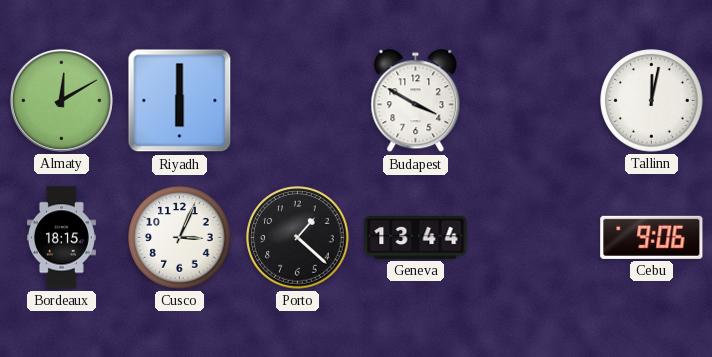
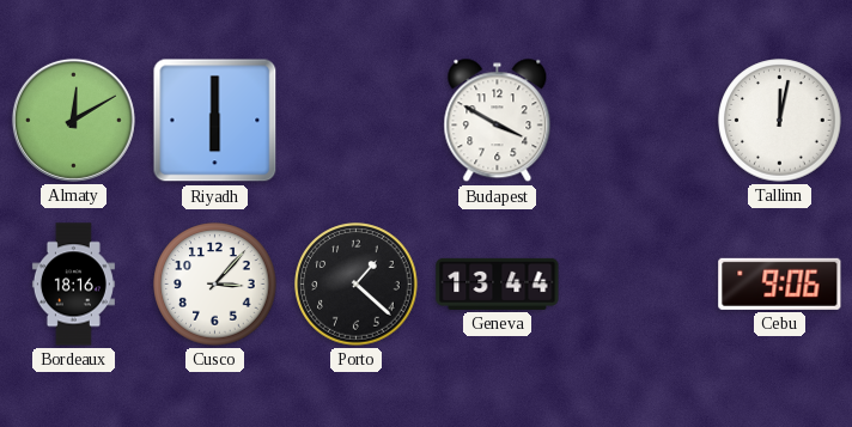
Bordeaux: 18:15 -> 18:16 (73, 285)
Cusco: 3:04 -> 3:07 (215, 285)
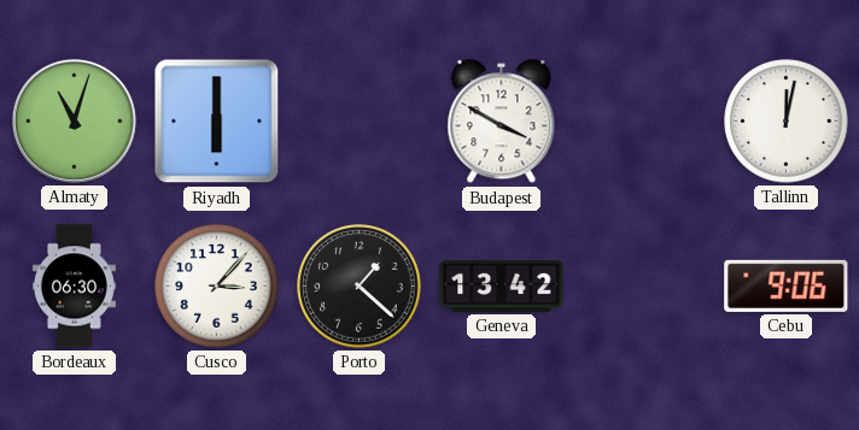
Almaty: 12:10 -> 11:03 (74, 120)
Bordeaux: 18:16 -> 06:30 (74, 287)
Geneva: 13:44 -> 13:42 (502, 285)
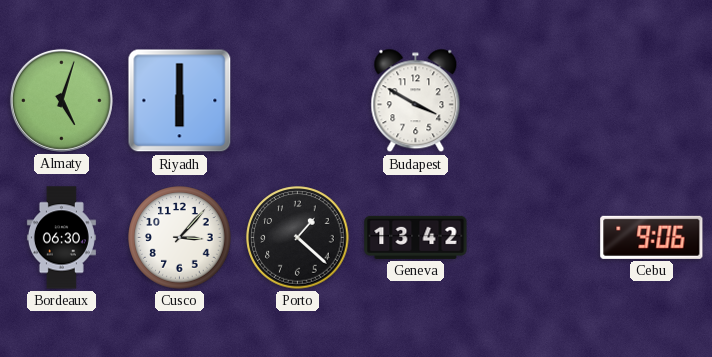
Almaty: 11:03 -> 5:03 (61, 100)
Tallinn: 12:02 -> none (787, 122)
